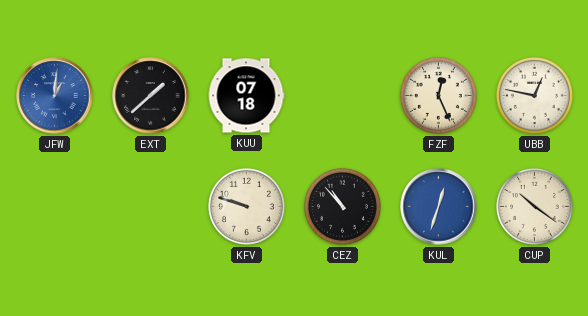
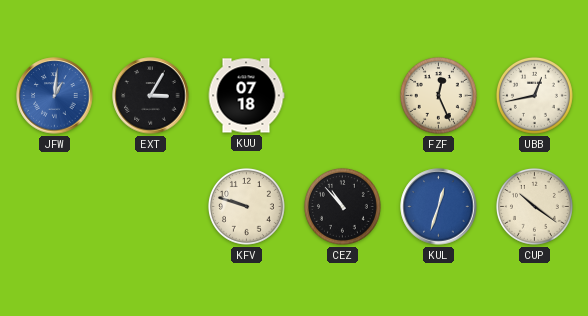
EXT: 1:38 -> 3:05 (151, 96)
UBB: 12:47 -> 12:43 (534, 95)
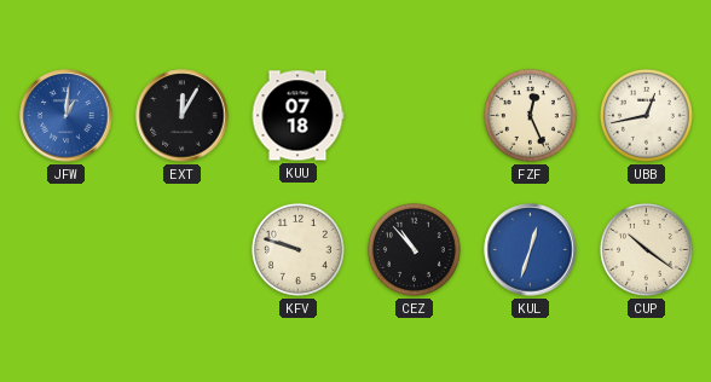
EXT: 3:05 -> 12:05 (183, 116)
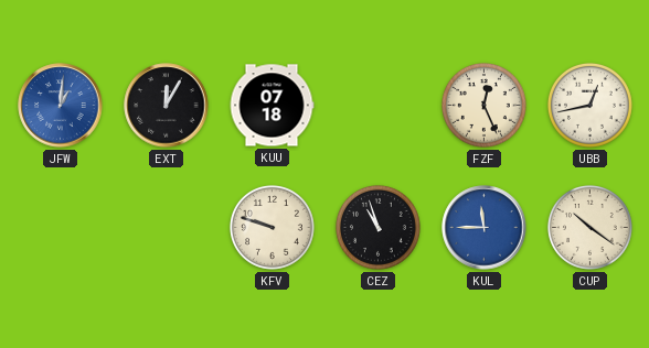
CEZ: 10:53 -> 10:57 (377, 227)
KUL: 12:33 -> 11:45 (485, 228)
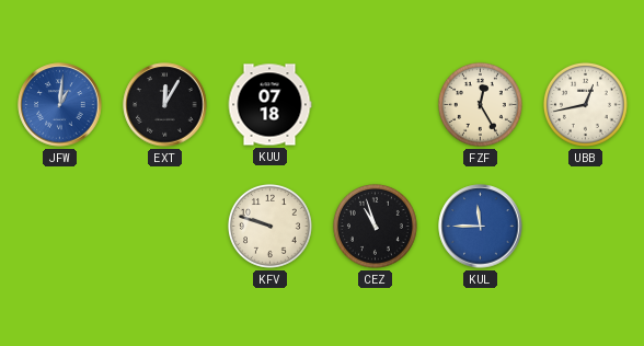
FZF: 12:26 -> 12:25 (480, 104)
CUP: 10:21 -> none (589, 227)
